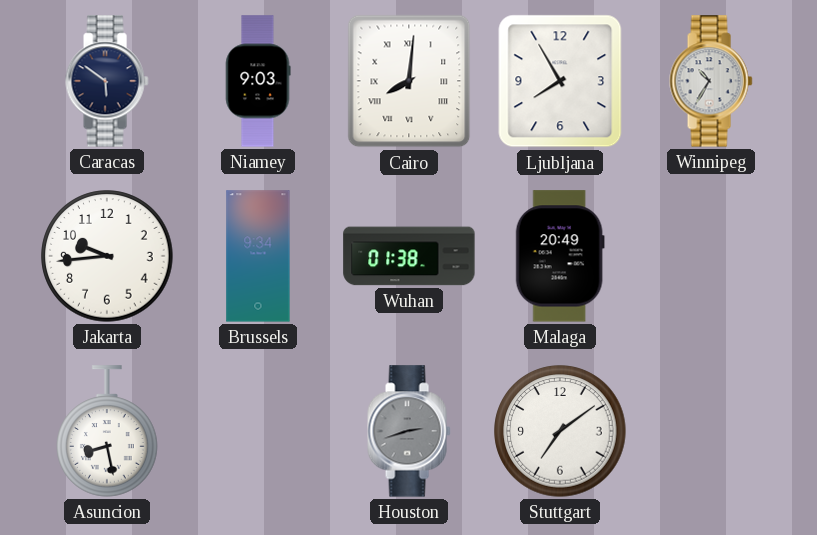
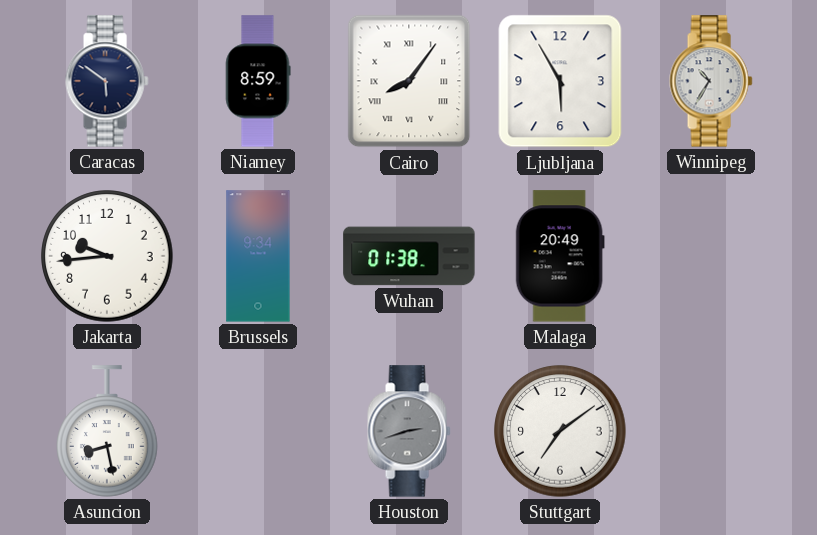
Niamey: 9:03 -> 8:59 (258, 81)
Cairo: 8:01 -> 8:06 (409, 81)
Ljubljana: 7:55 -> 5:55 (560, 81)
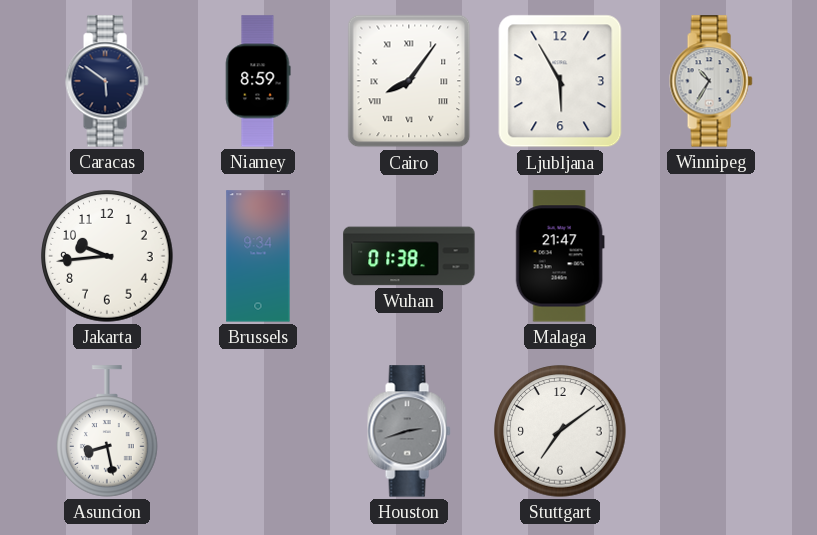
Malaga: 20:49 -> 21:47 (560, 256)
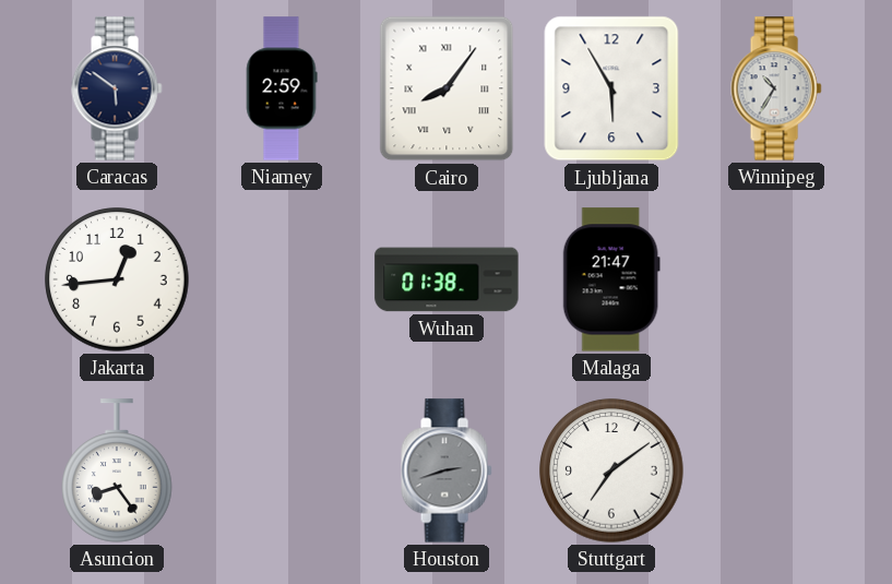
Niamey: 8:59 -> 2:59 (282, 88)
Jakarta: 9:44 -> 12:44 (117, 279)
Brussels: 9:34 -> none (258, 256)
Asuncion: 8:28 -> 8:24 (118, 470)
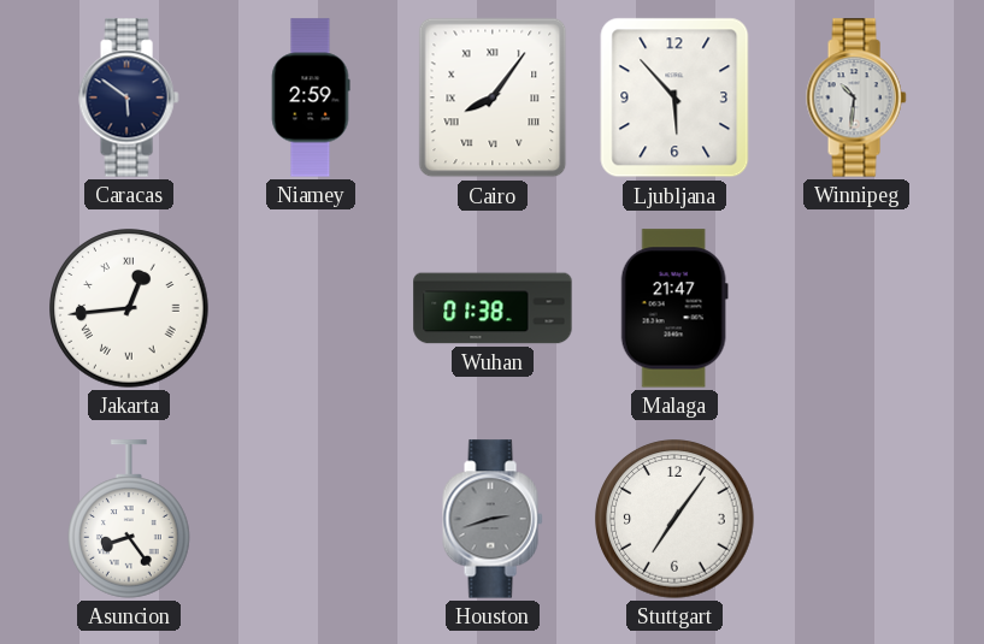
Ljubljana: 5:55 -> 5:53 (674, 98)
Winnipeg: 10:35 -> 10:31 (856, 98)
Jakarta numerals: Arabic -> Roman (129, 308)
Stuttgart: 7:09 -> 7:06 (674, 519)
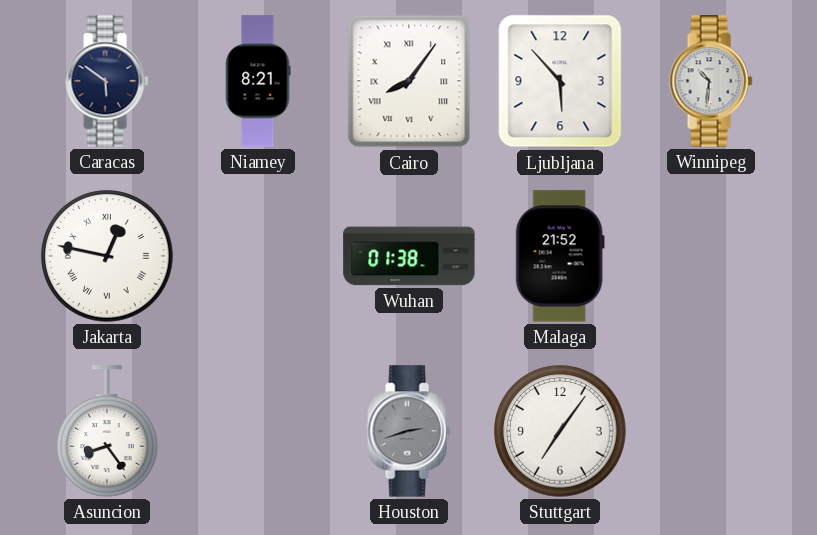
Niamey: 2:59 -> 8:21 (258, 81)
Jakarta: 12:44 -> 12:47 (107, 256)
Malaga: 21:47 -> 21:52 (560, 256)
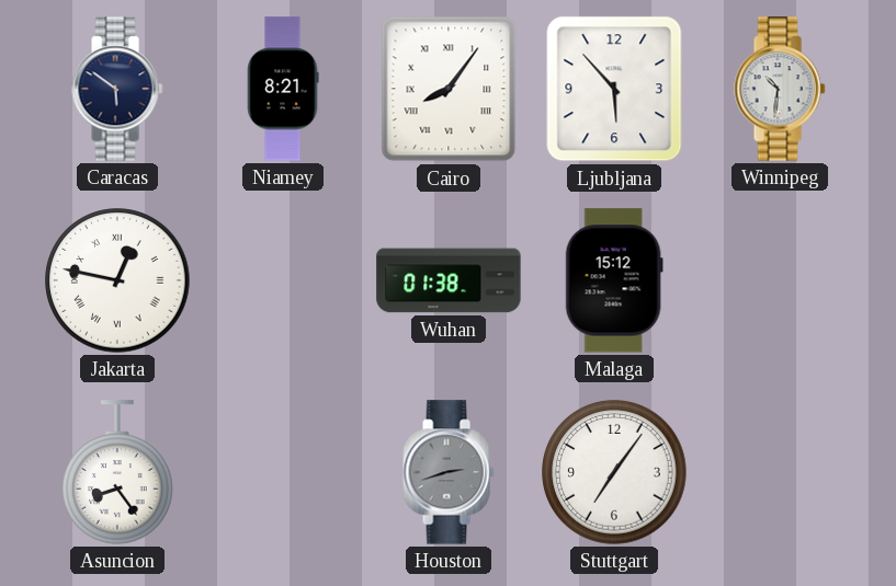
Malaga: 21:52 -> 15:12 (614, 280)
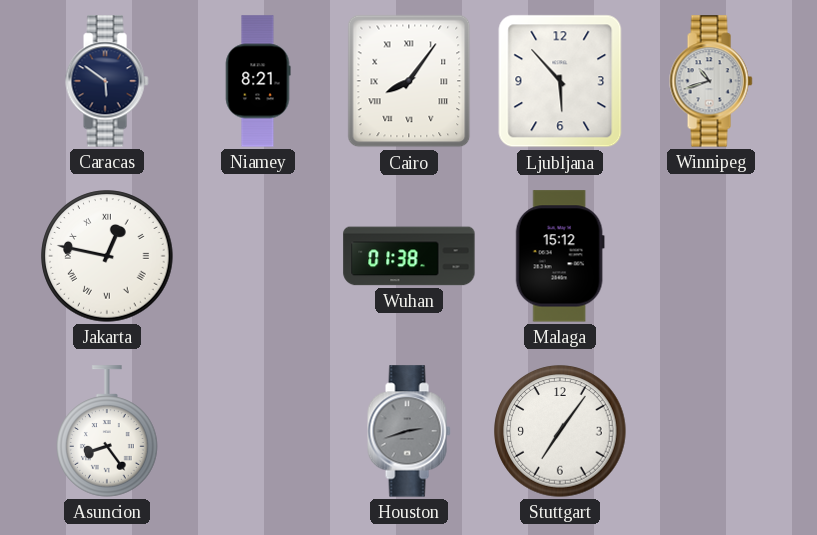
Winnipeg: 10:31 -> 10:42 (711, 81)
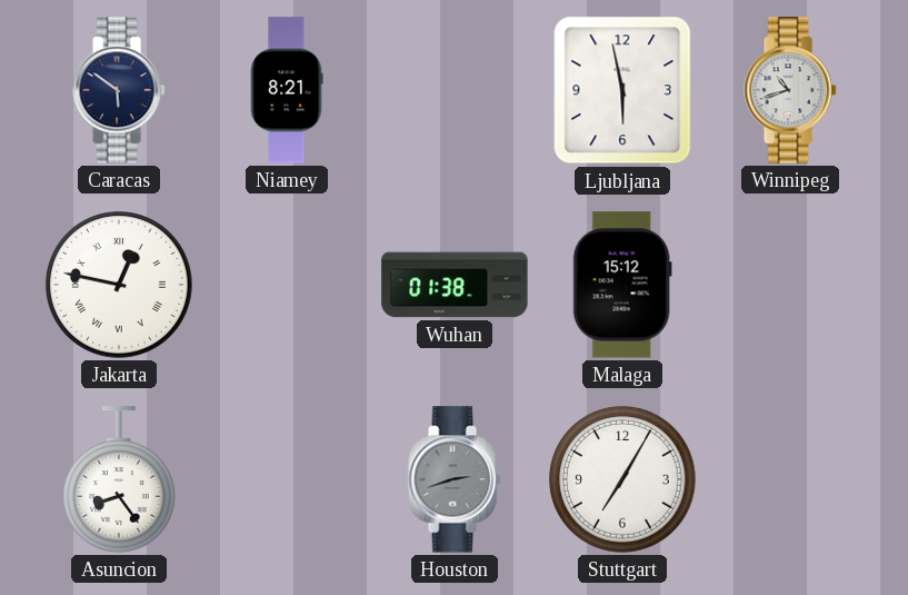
Cairo: 8:06 -> none (409, 81)
Ljubljana: 5:53 -> 5:58 (622, 90)
Stuttgart: 7:06 -> 7:05 (622, 479)
